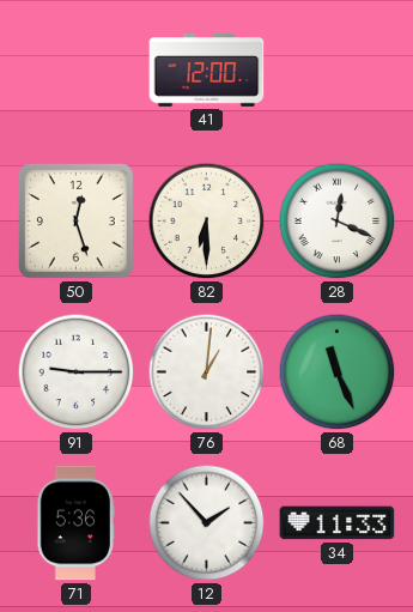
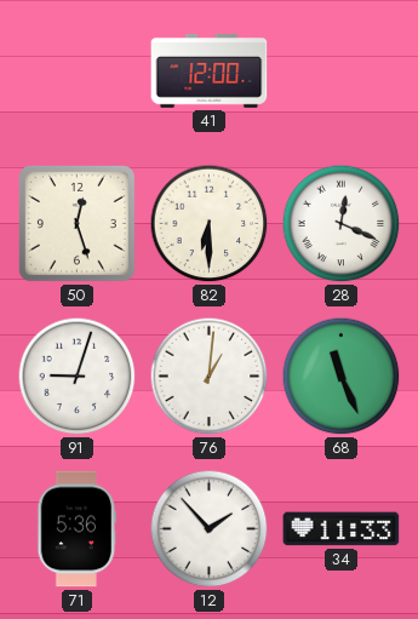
91: 9:15 -> 9:03 (78, 377)
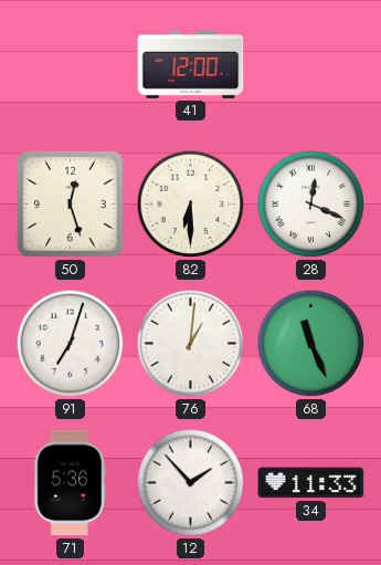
91: 9:03 -> 7:03 (71, 344)
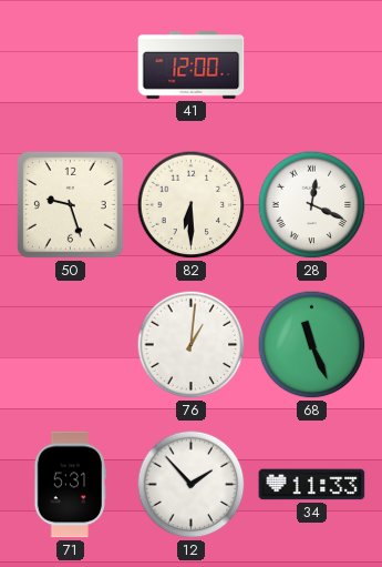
50: 12:27 -> 9:27 (71, 205)
91: 7:03 -> none (71, 344)
71: 5:36 -> 5:31 (70, 485)
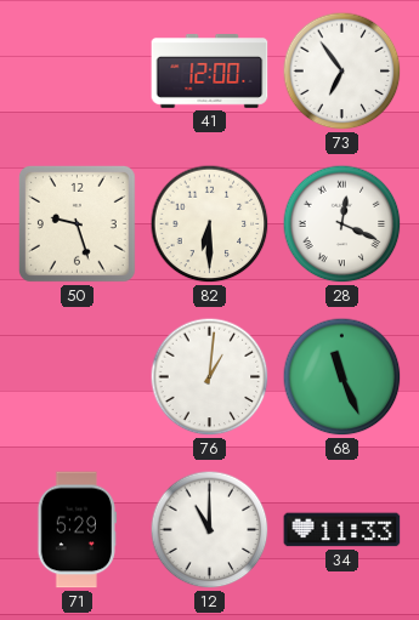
73: none -> 6:54 (342, 72)
71: 5:31 -> 5:29 (77, 530)
12: 1:53 -> 11:00 (210, 530)
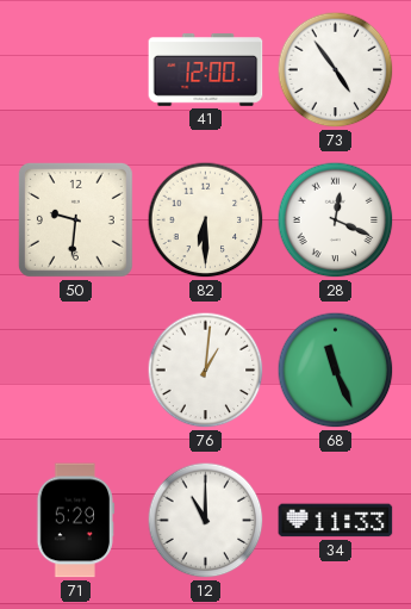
73: 6:54 -> 4:54 (336, 70)
50: 9:27 -> 9:31 (76, 220)
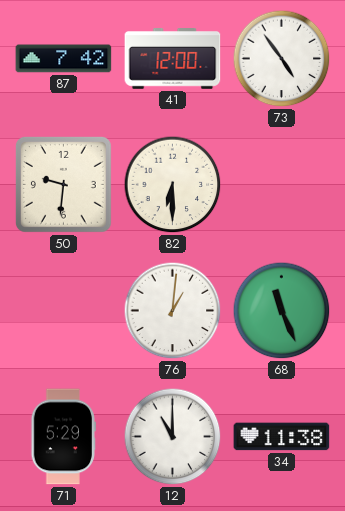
87: none -> 7:42 (64, 59)
28: 12:19 -> none (336, 220)
34: 11:33 -> 11:38 (282, 437)
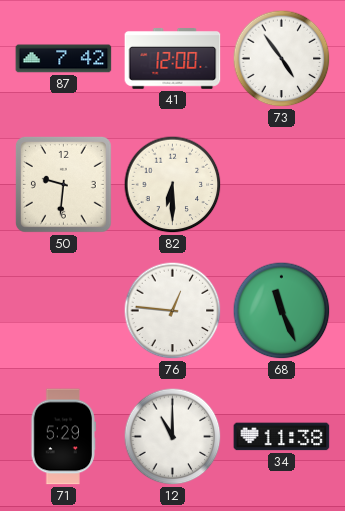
76: 1:01 -> 12:46 (173, 311)
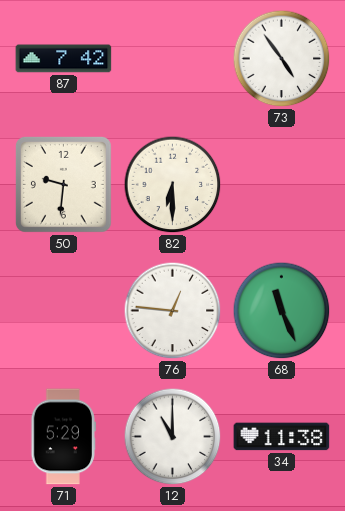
41: 12:00 -> none (173, 59)
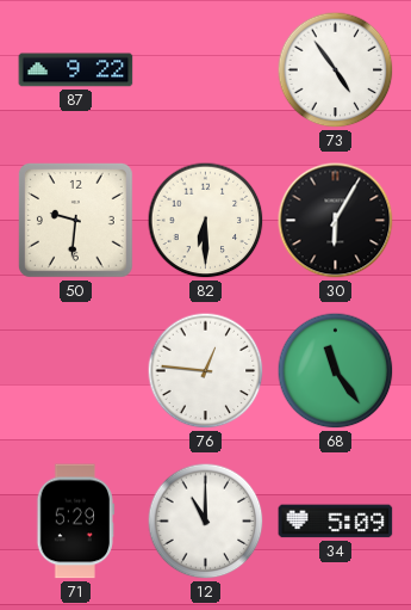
87: 7:42 -> 9:22 (76, 70)
30: none -> 6:05 (336, 221)
68: 11:26 -> 11:24 (336, 371)
34: 11:38 -> 5:09 (336, 522)
